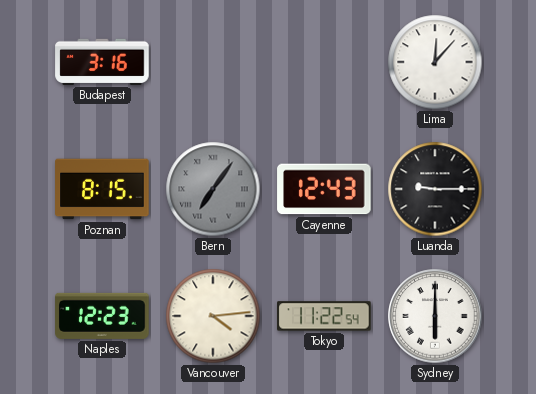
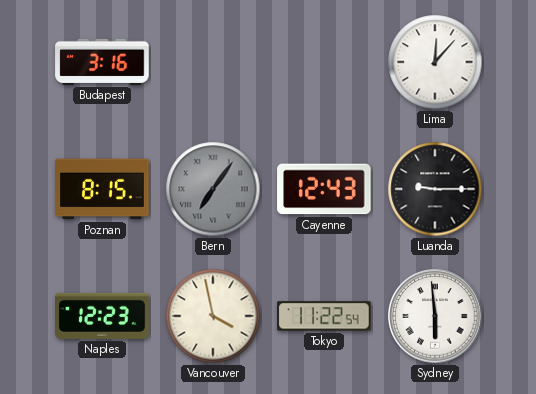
Vancouver: 4:14 -> 3:58 (213, 316)
Sydney: 6:00 -> 5:59 (435, 316)
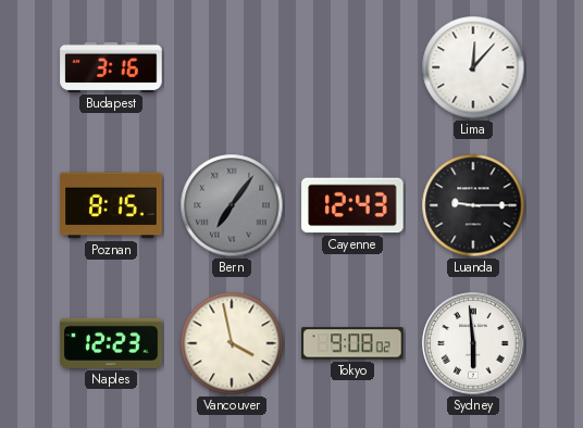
Tokyo: 11:22 -> 9:08 (352, 343)
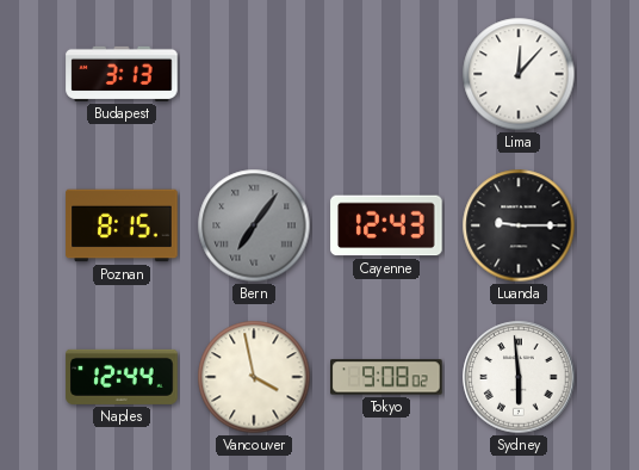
Budapest: 3:16 -> 3:13 (122, 74)
Naples: 12:23 -> 12:44 (122, 377)
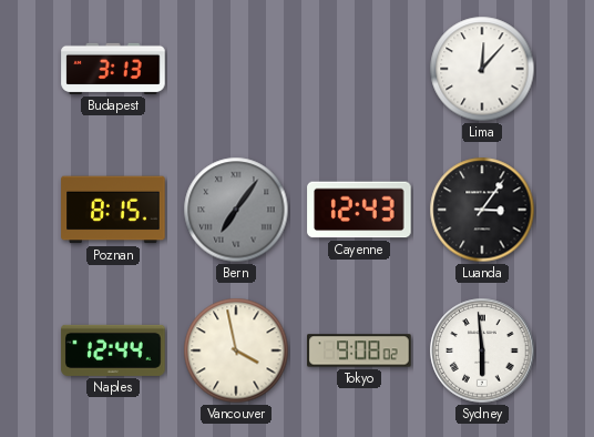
Luanda: 9:15 -> 3:06 (482, 210)
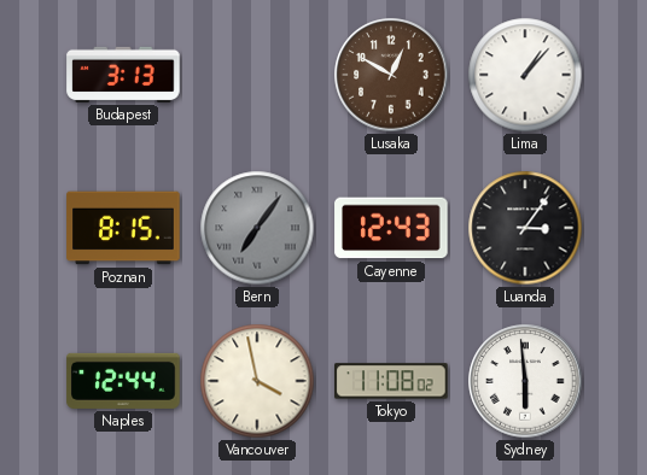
Lusaka: none -> 12:50 (391, 75)
Lima: 12:07 -> 1:07 (525, 75)
Tokyo: 9:08 -> 11:08 (391, 381)
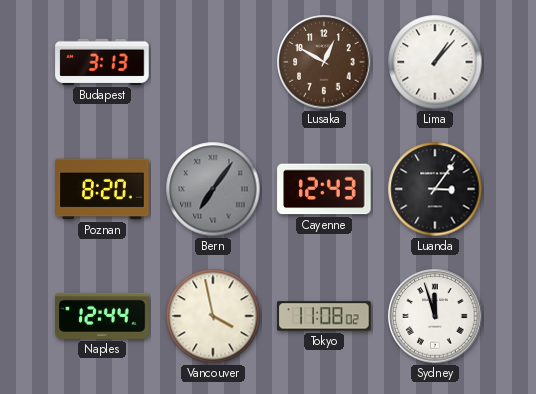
Poznan: 8:15 -> 8:20 (102, 189)
Sydney: 5:59 -> 11:57 (435, 316)
